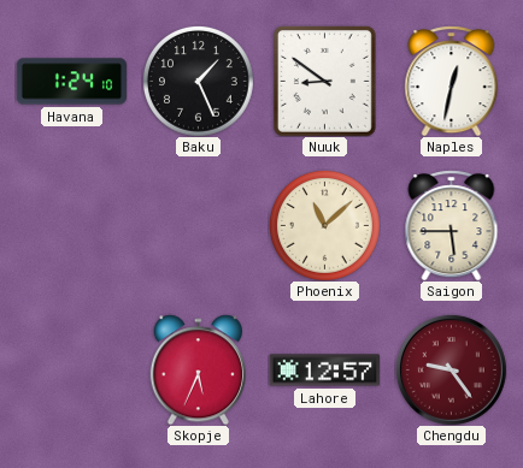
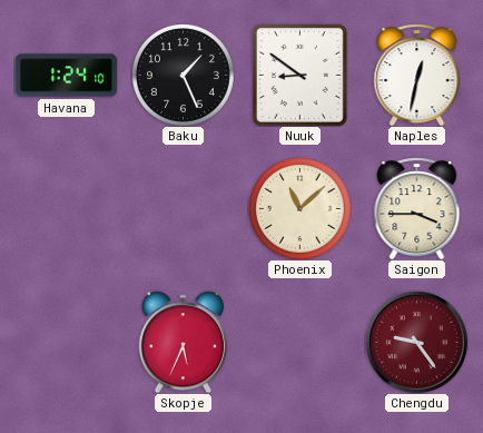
Saigon: 5:45 -> 3:45 (417, 208)
Lahore: 12:57 -> none (324, 371)
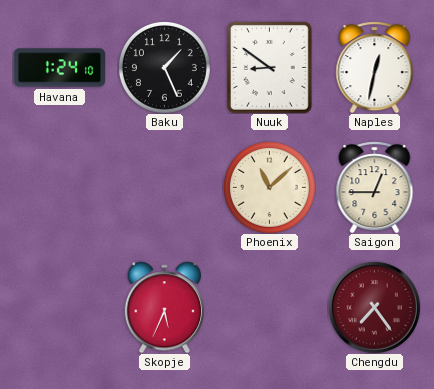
Saigon: 3:45 -> 12:45 (375, 187)
Chengdu: 9:24 -> 7:24 (374, 307)
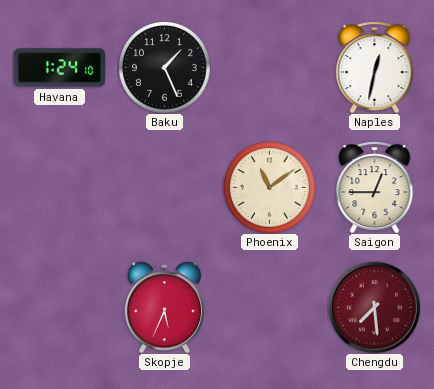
Nuuk: 8:51 -> none (269, 68)
Phoenix: 11:08 -> 11:09 (269, 187)
Chengdu: 7:24 -> 7:29 (374, 307)
